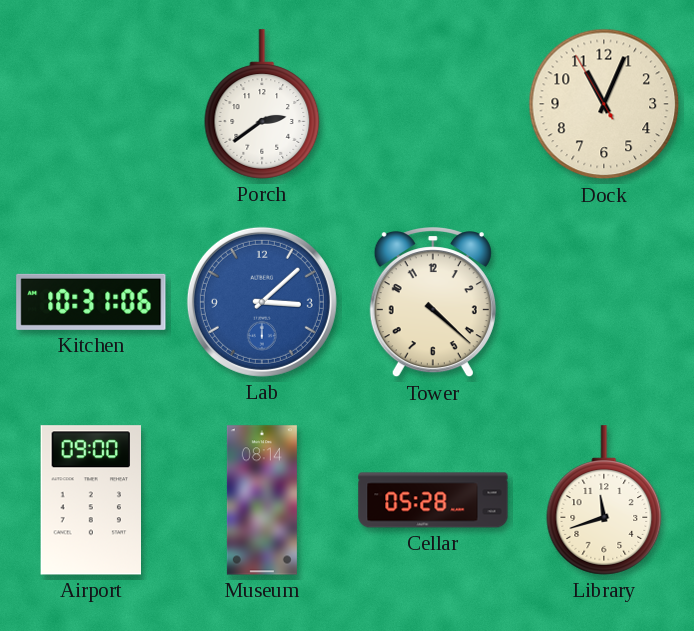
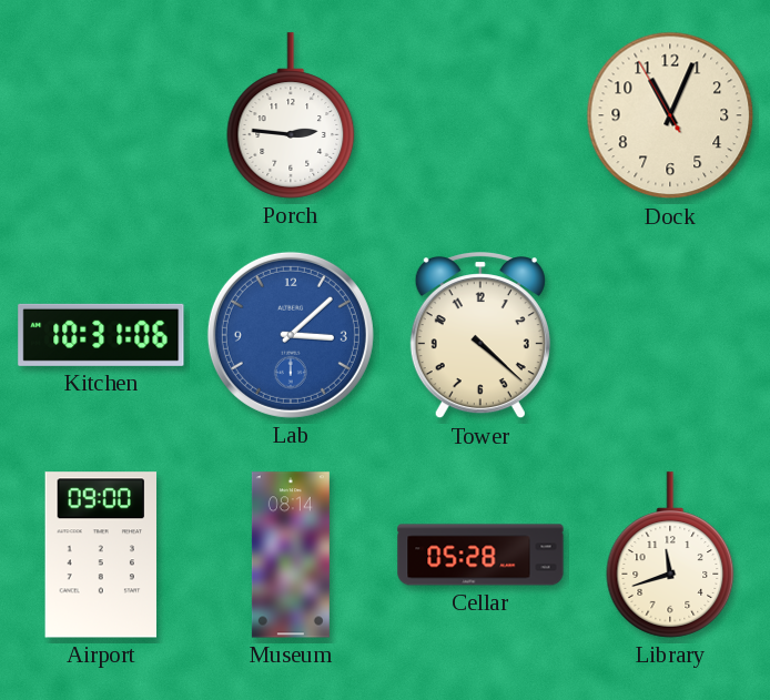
Porch: 2:39 -> 2:46 (291, 115)
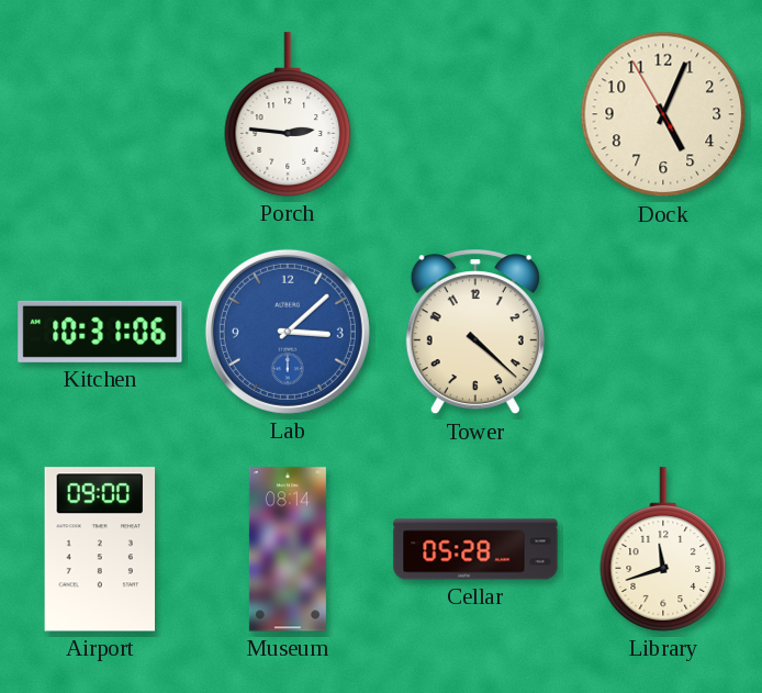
Dock: 11:03 -> 5:03 (663, 114)
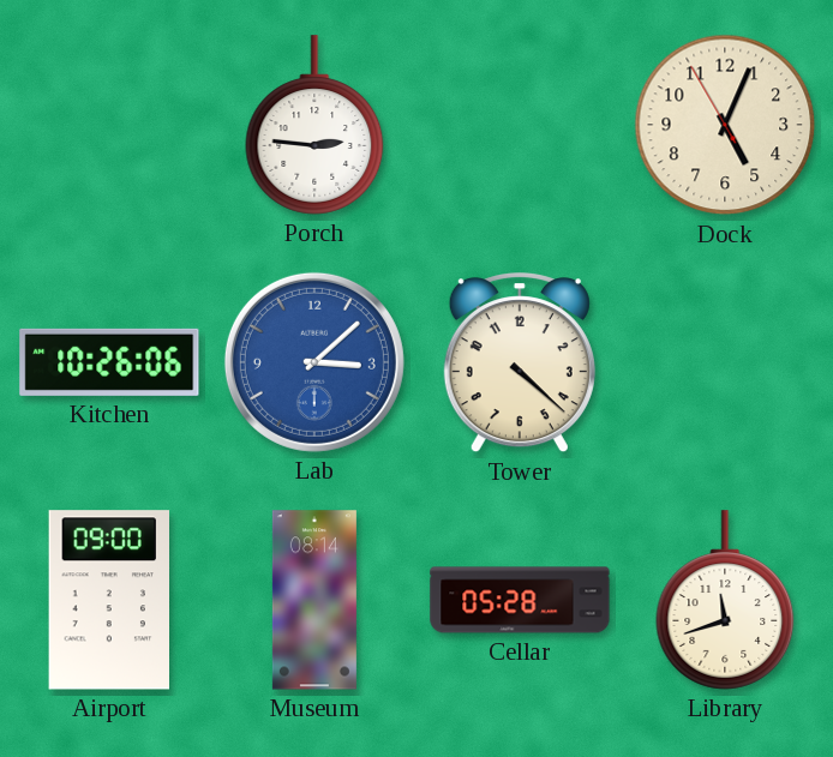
Kitchen: 10:31 -> 10:26 (109, 362)
